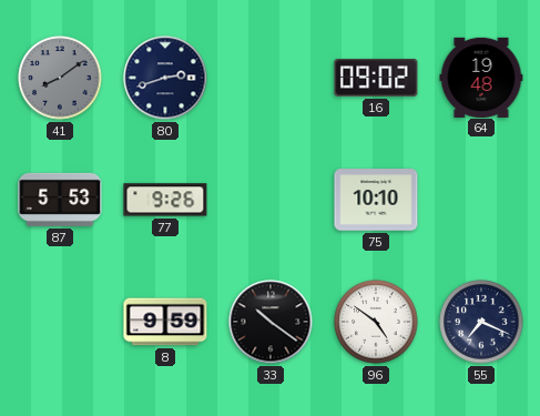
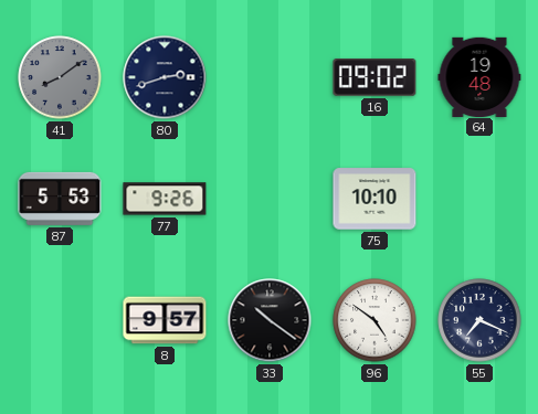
8: 9:59 -> 9:57 (165, 320)
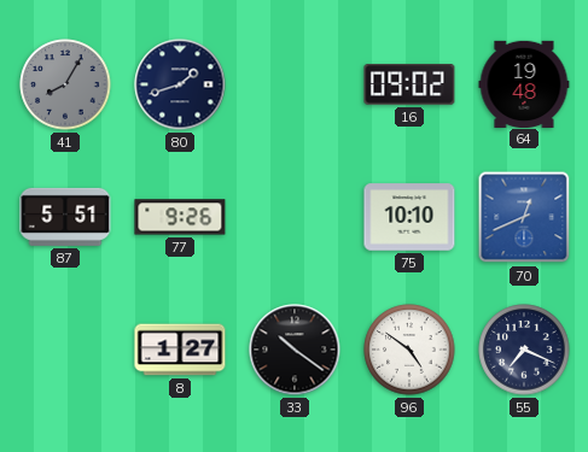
41: 8:09 -> 8:05 (65, 84)
80: 2:42 -> 1:42 (180, 84)
87: 5:53 -> 5:51 (65, 217)
70: none -> 12:41 (524, 217)
8: 9:57 -> 1:27 (180, 350)
